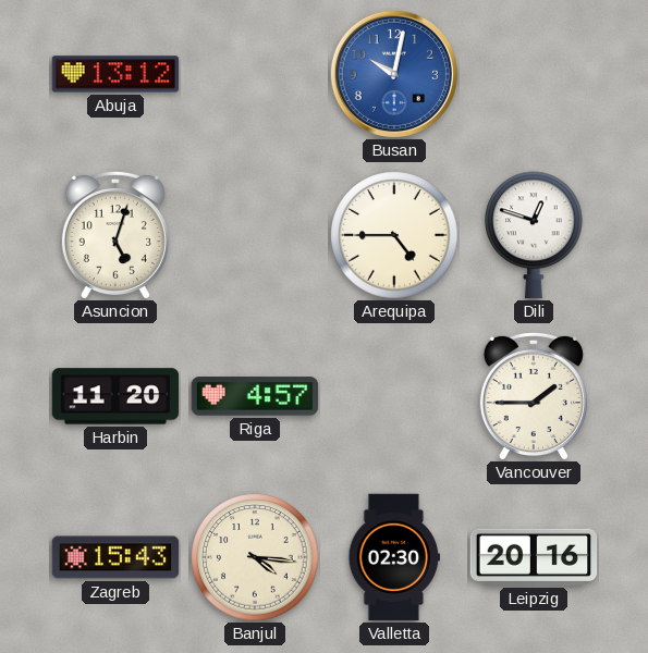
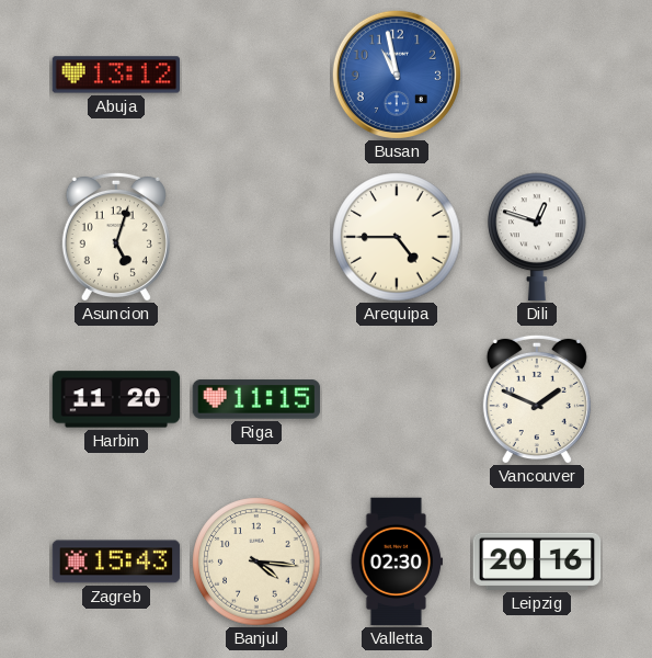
Busan: 10:02 -> 10:58 (397, 75)
Riga: 4:57 -> 11:15 (256, 399)
Vancouver: 1:45 -> 1:49 (537, 399)
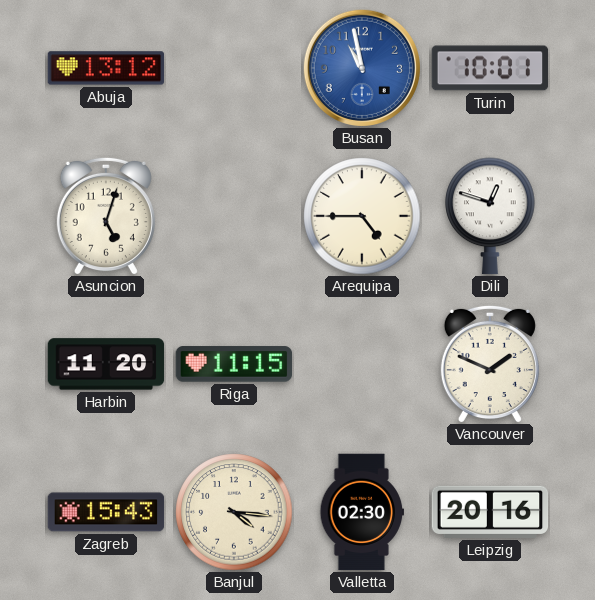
Turin: none -> 10:01 (490, 68)
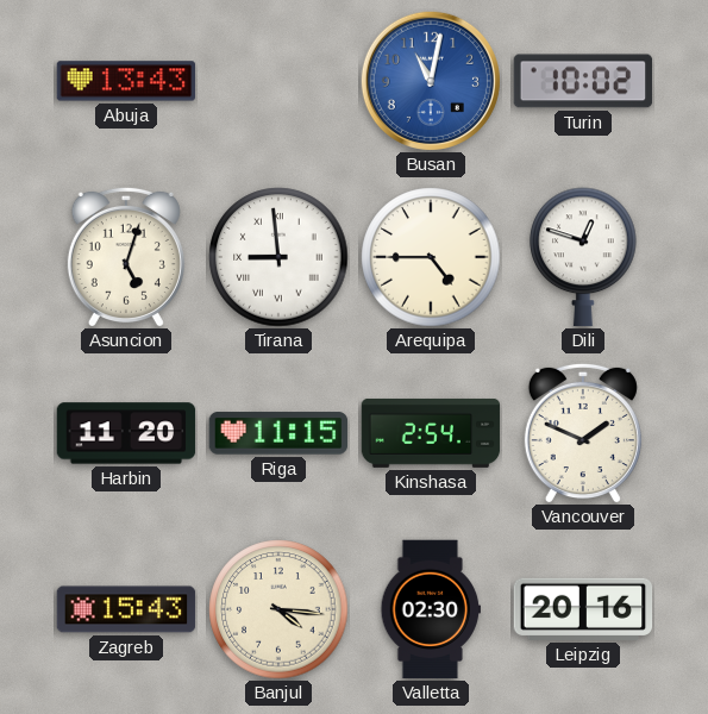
Abuja: 13:12 -> 13:43 (126, 81)
Busan: 10:58 -> 11:02 (431, 81)
Turin: 10:01 -> 10:02 (583, 81)
Tirana: none -> 8:59 (278, 257)
Kinshasa: none -> 2:54 (431, 433)
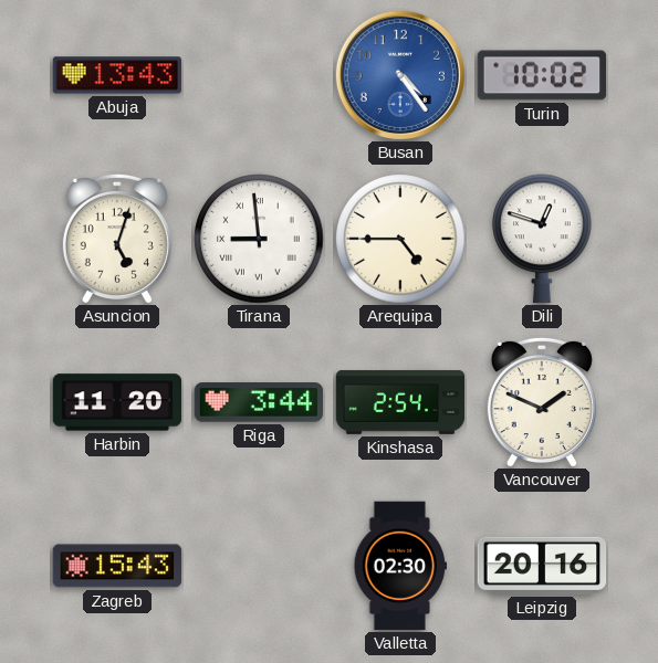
Busan: 11:02 -> 4:24 (400, 75)
Riga: 11:15 -> 3:44 (259, 402)
Banjul: 4:16 -> none (278, 609)
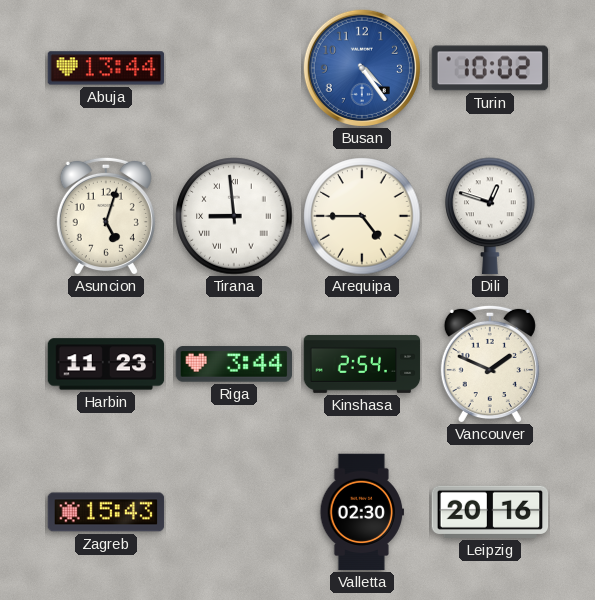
Abuja: 13:43 -> 13:44 (106, 68)
Harbin: 11:20 -> 11:23 (106, 364)
